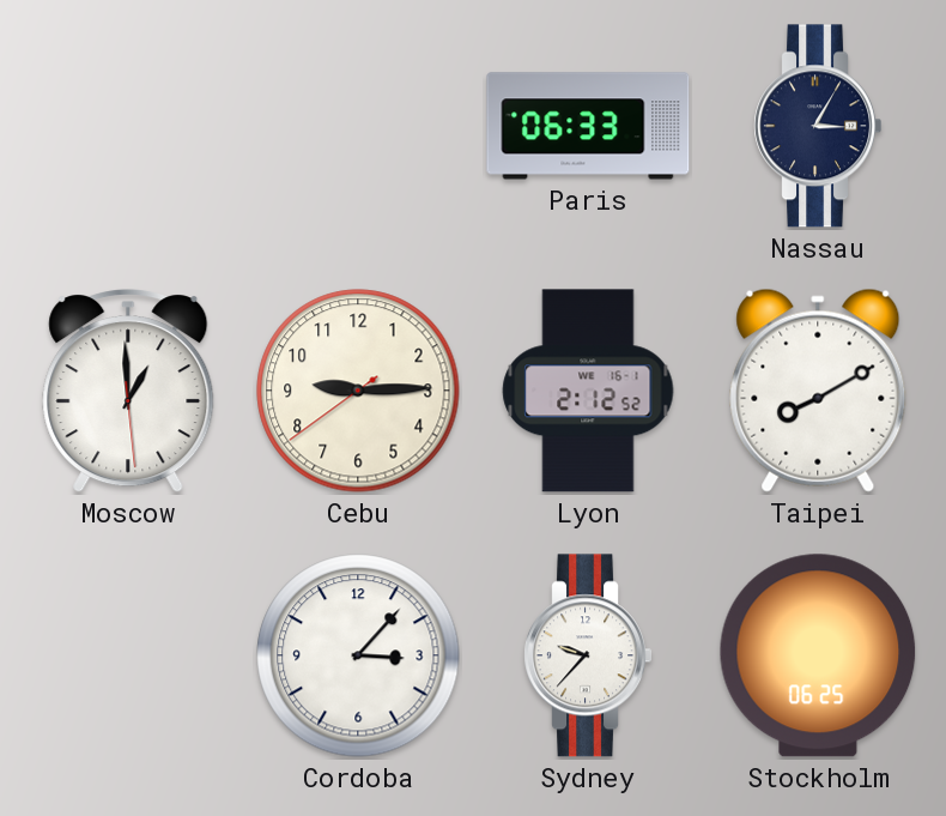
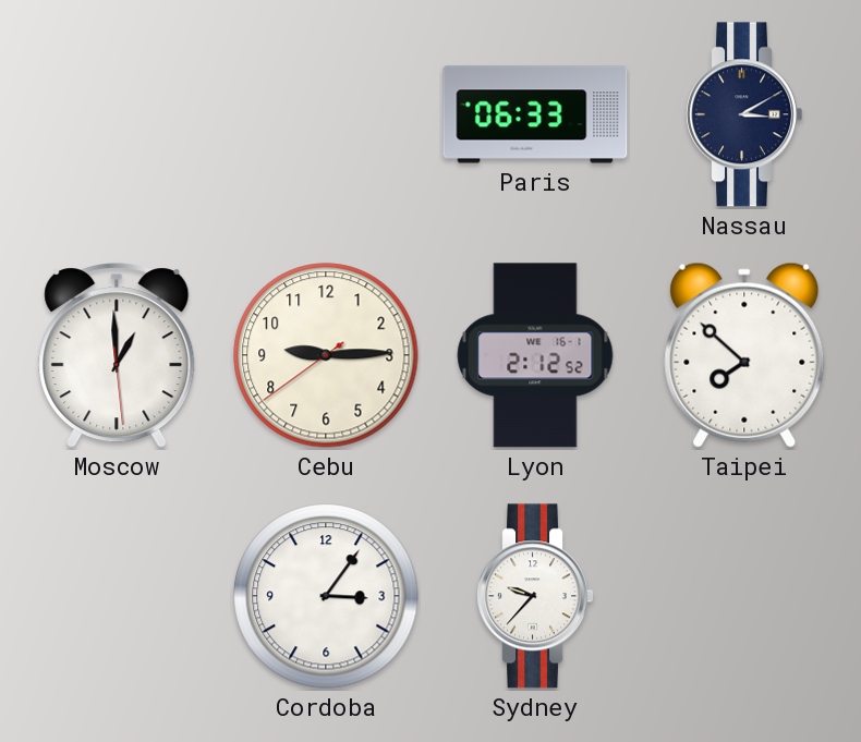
Nassau: 3:05 -> 3:10 (743, 114)
Taipei: 8:10 -> 7:52 (744, 355)
Cordoba: 3:07 -> 3:06 (326, 596)
Stockholm: 06:25 -> none (818, 655)
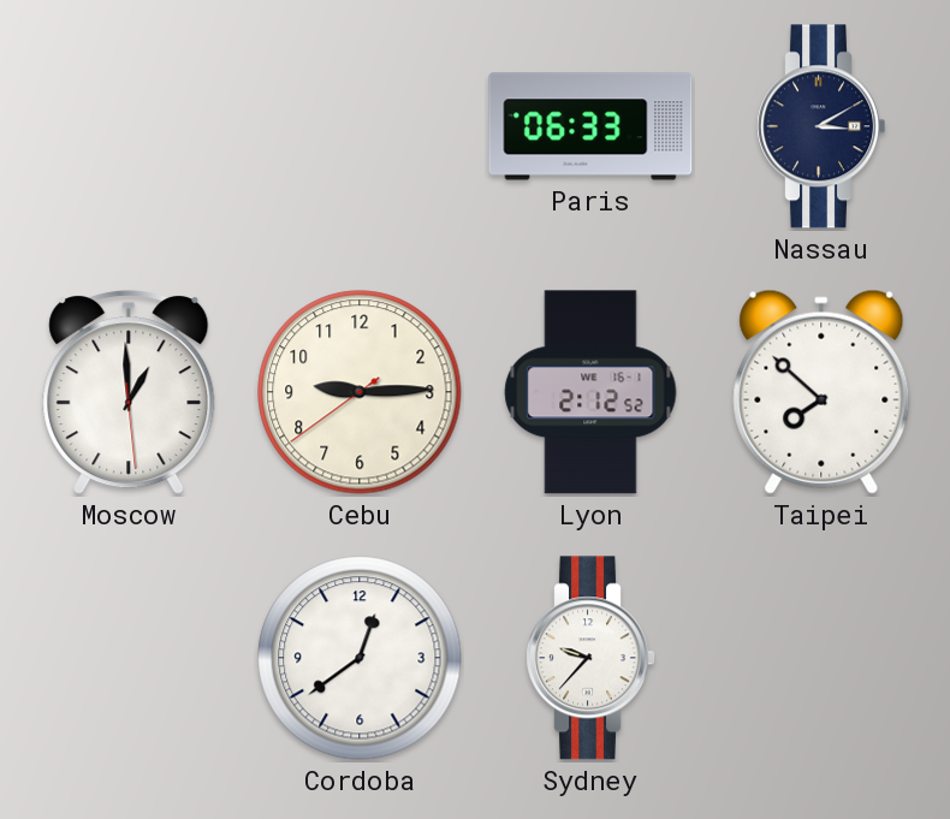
Cordoba: 3:06 -> 12:39 (360, 658)
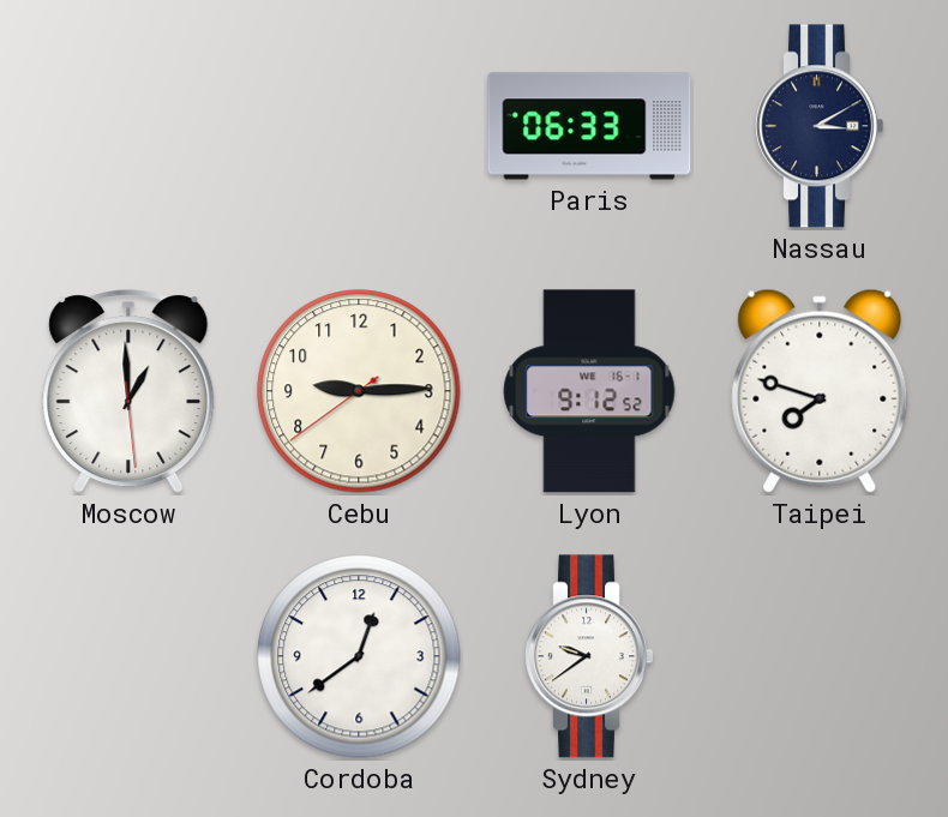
Lyon: 2:12 -> 9:12 (589, 391)
Taipei: 7:52 -> 7:48 (820, 391)
Sydney: 9:37 -> 9:39 (588, 656)
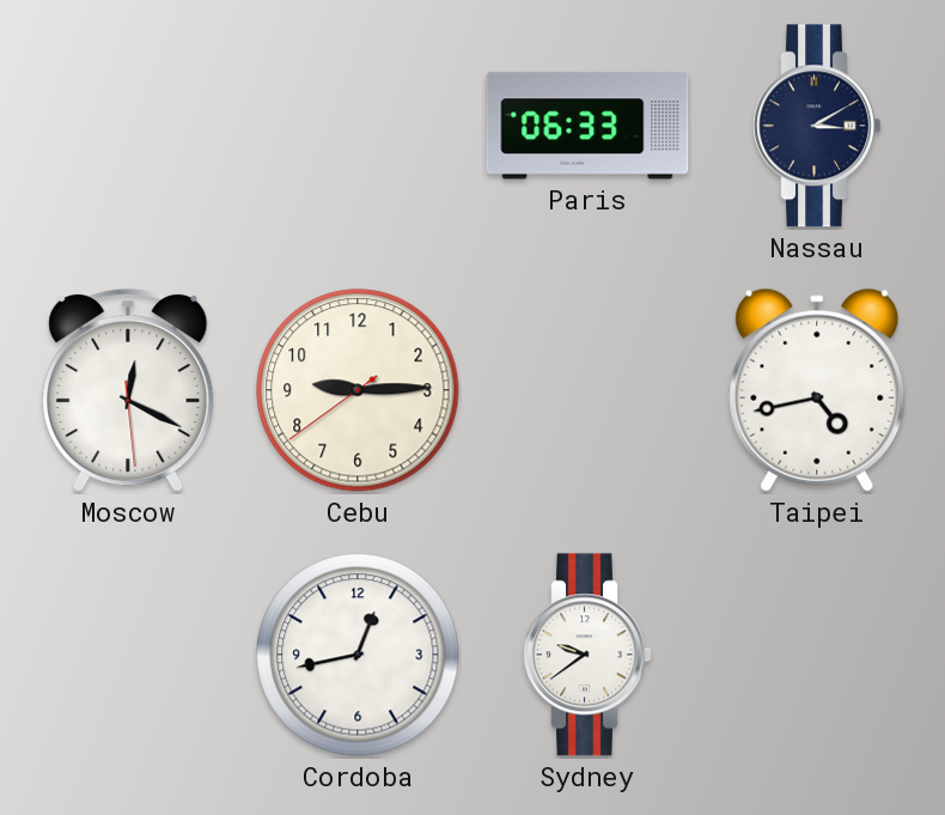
Moscow: 12:59 -> 12:19 (128, 391)
Lyon: 9:12 -> none (589, 391)
Taipei: 7:48 -> 4:43 (817, 390)
Cordoba: 12:39 -> 12:43 (358, 655)
